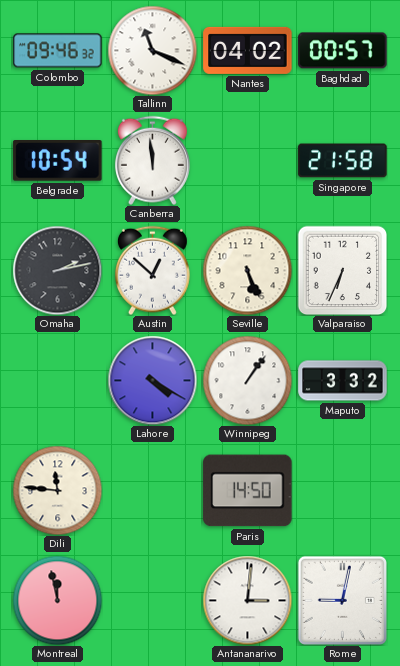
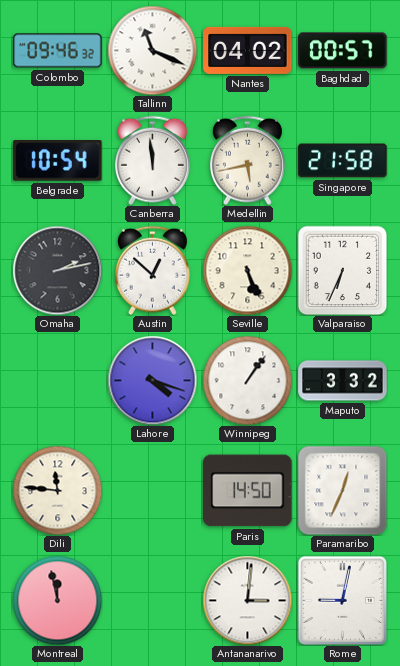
Medellin: none -> 5:43 (247, 160)
Lahore: 4:20 -> 4:18 (152, 380)
Paramaribo: none -> 12:34 (342, 490)
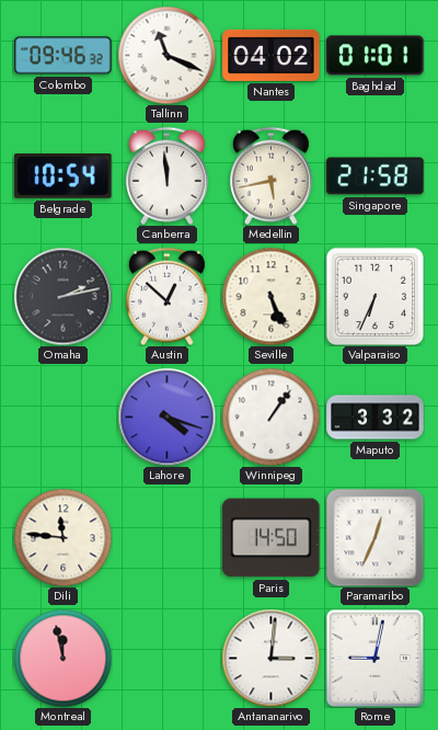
Baghdad: 00:57 -> 01:01 (376, 56)
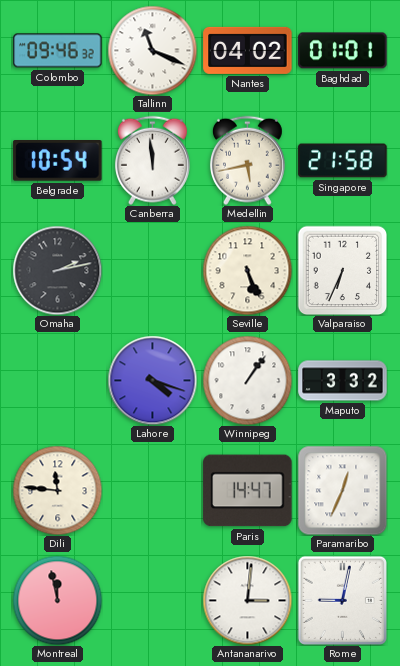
Austin: 12:52 -> none (166, 296)
Paris: 14:50 -> 14:47 (248, 491)
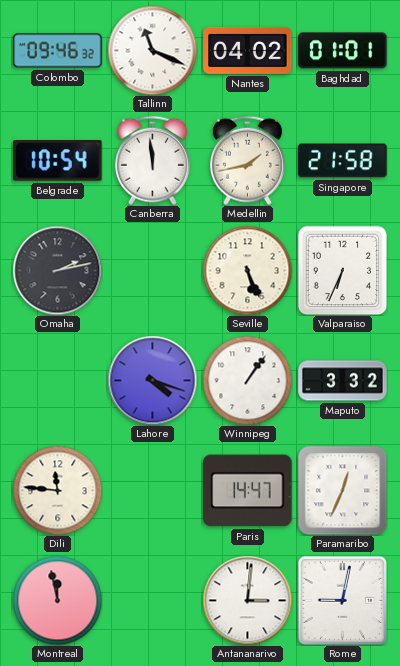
Medellin: 5:43 -> 1:43 (247, 160)
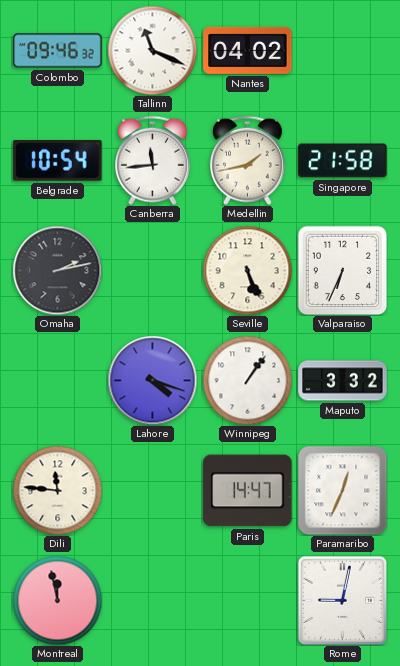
Baghdad: 01:01 -> none (343, 51)
Canberra: 11:59 -> 11:44 (152, 160)
Antananarivo: 3:01 -> none (247, 600)
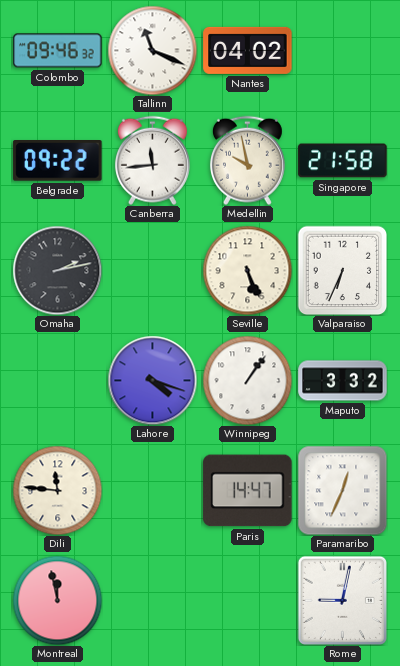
Belgrade: 10:54 -> 09:22 (58, 161)
Medellin: 1:43 -> 9:58 (247, 160)
